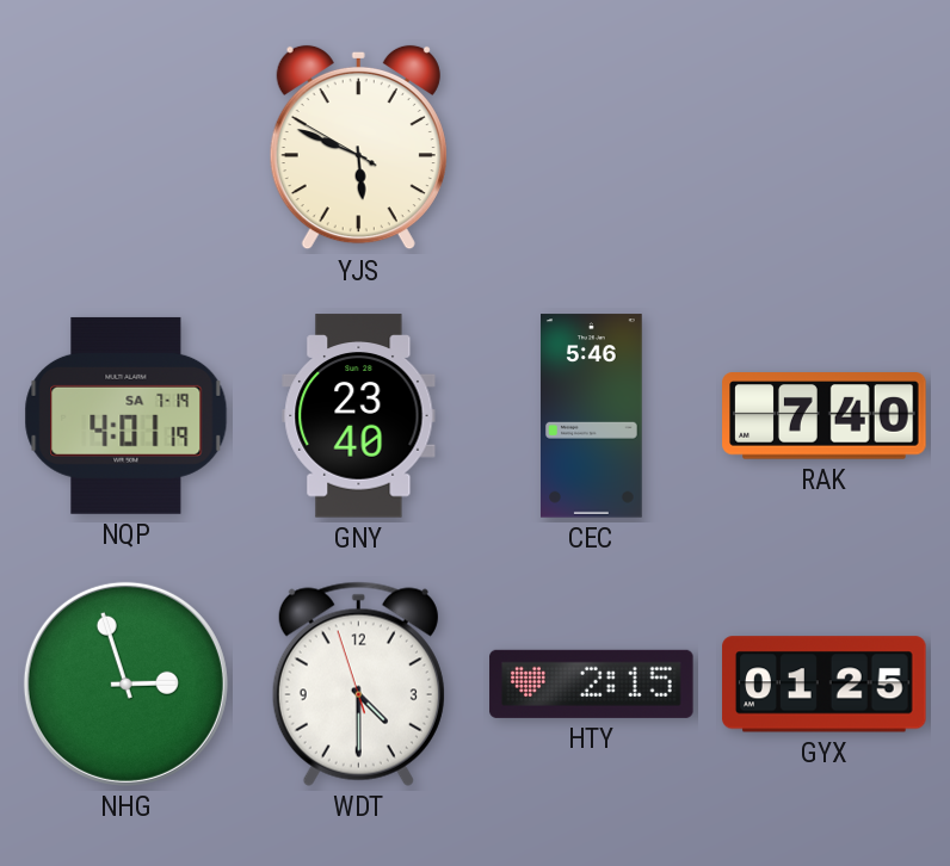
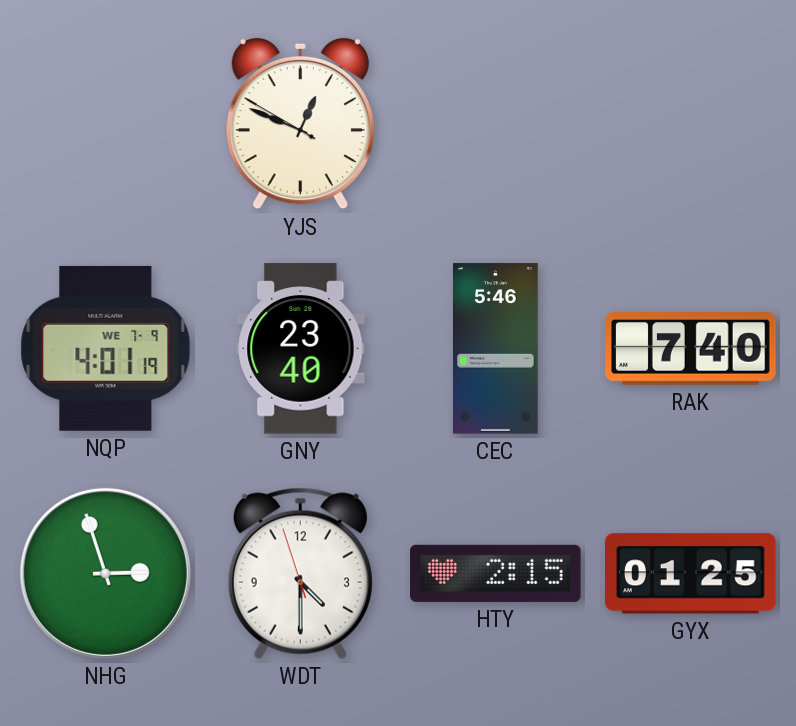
YJS: 5:48 -> 12:48 (300, 124)
NQP date: SA 7-19 -> WE 7-9 (106, 348)
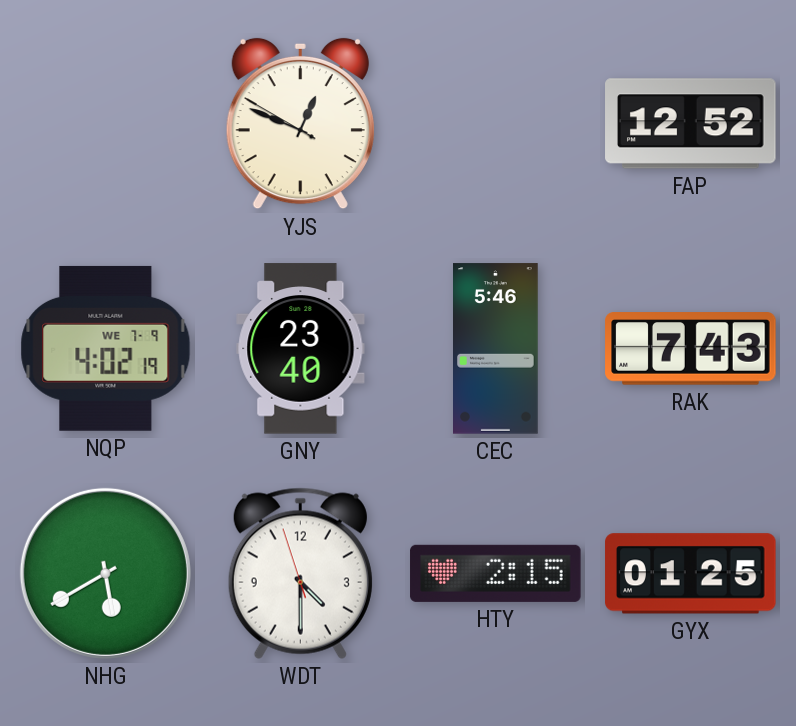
FAP: none -> 12:52 (691, 124)
NQP: 4:01 -> 4:02 (106, 348)
RAK: 7:40 -> 7:43 (691, 349)
NHG: 2:57 -> 5:40 (105, 573)
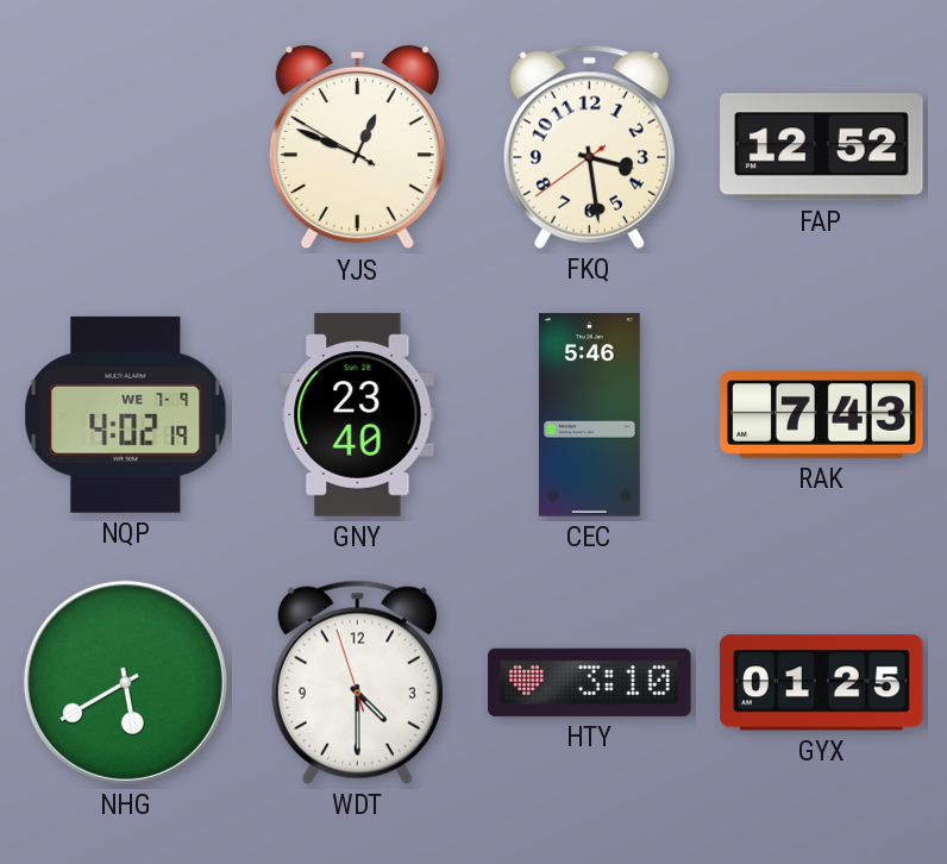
FKQ: none -> 3:28 (589, 146)
HTY: 2:15 -> 3:10 (590, 682)
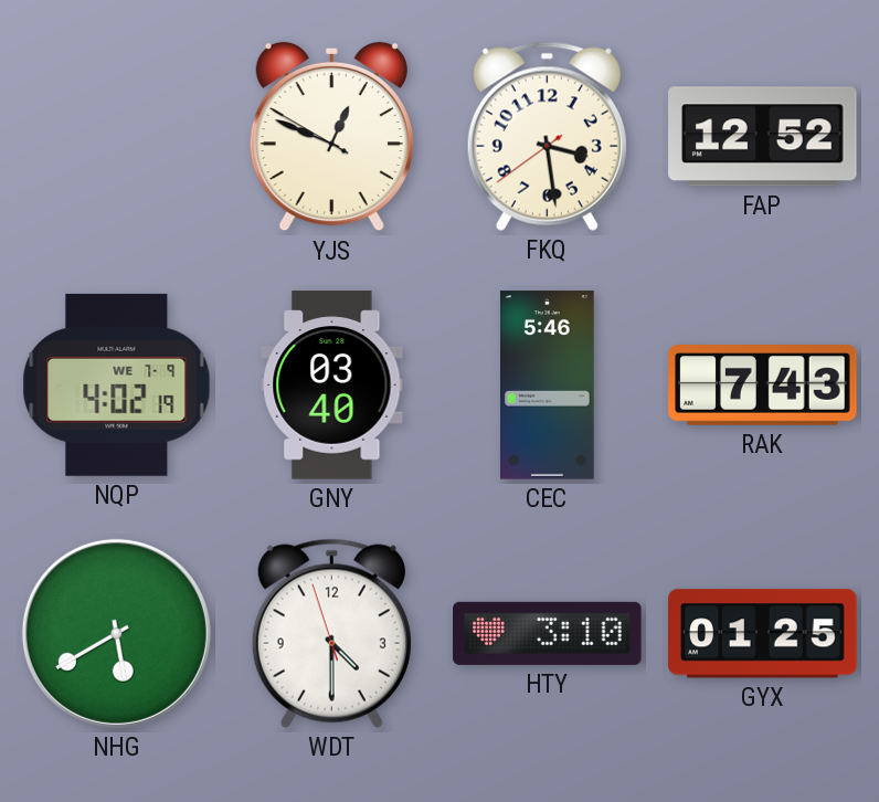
GNY: 23:40 -> 03:40 (332, 386)
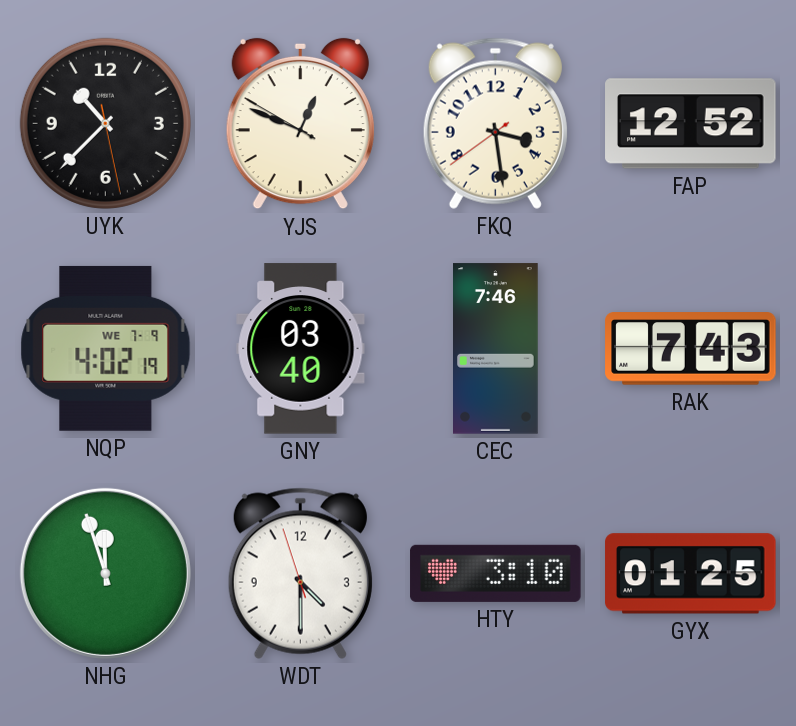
UYK: none -> 10:37 (105, 123)
CEC: 5:46 -> 7:46 (496, 349)
NHG: 5:40 -> 11:57 (105, 573)
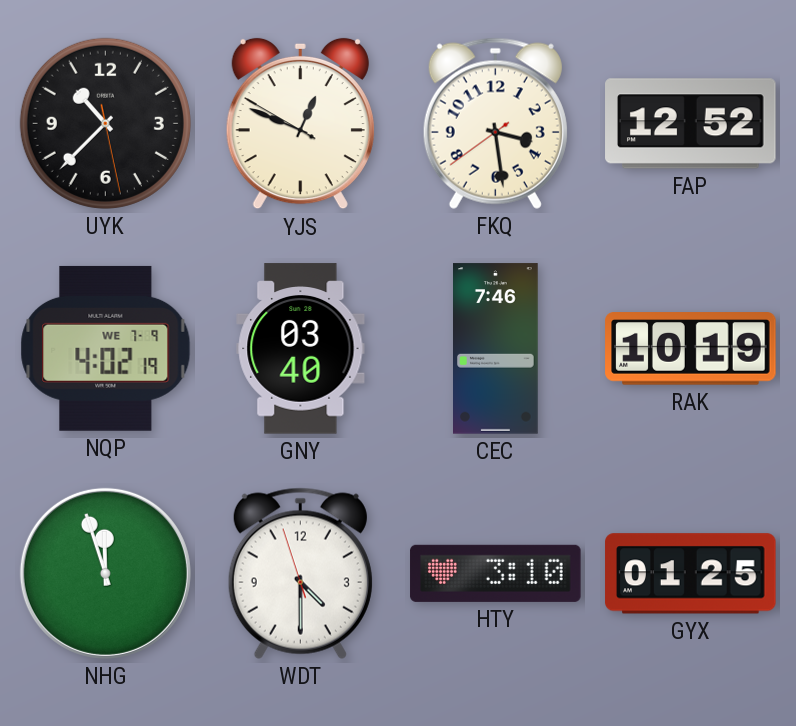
RAK: 7:43 -> 10:19 (691, 349)
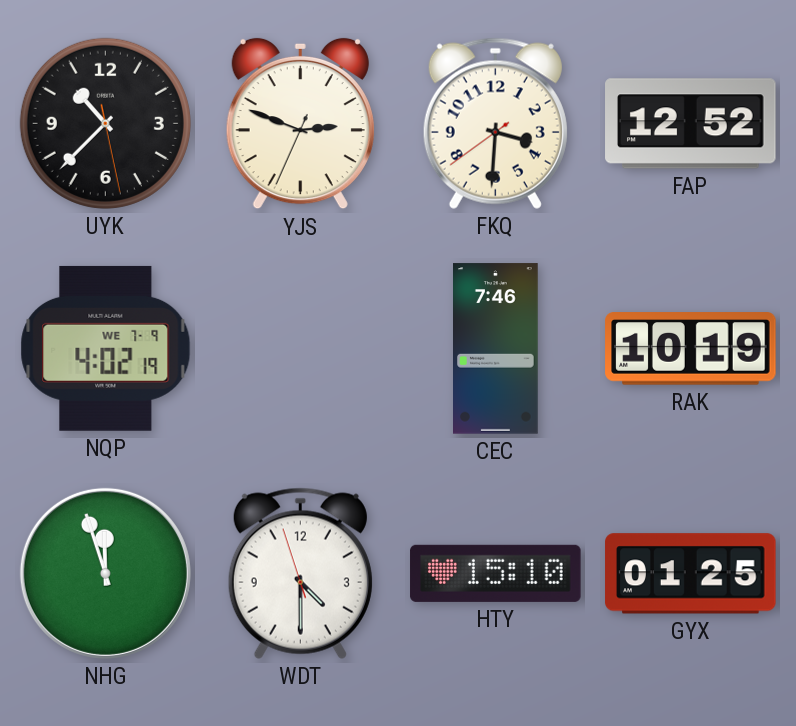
YJS: 12:48 -> 2:48 (300, 124)
FKQ: 3:28 -> 3:30 (495, 123)
GNY: 03:40 -> none (301, 349)
HTY: 3:10 -> 15:10 (496, 573)
